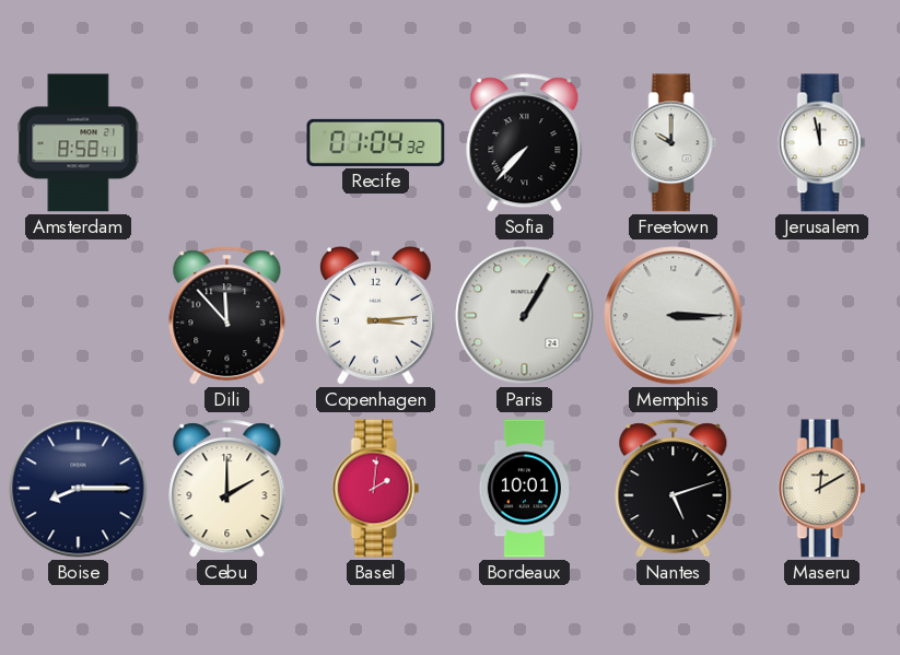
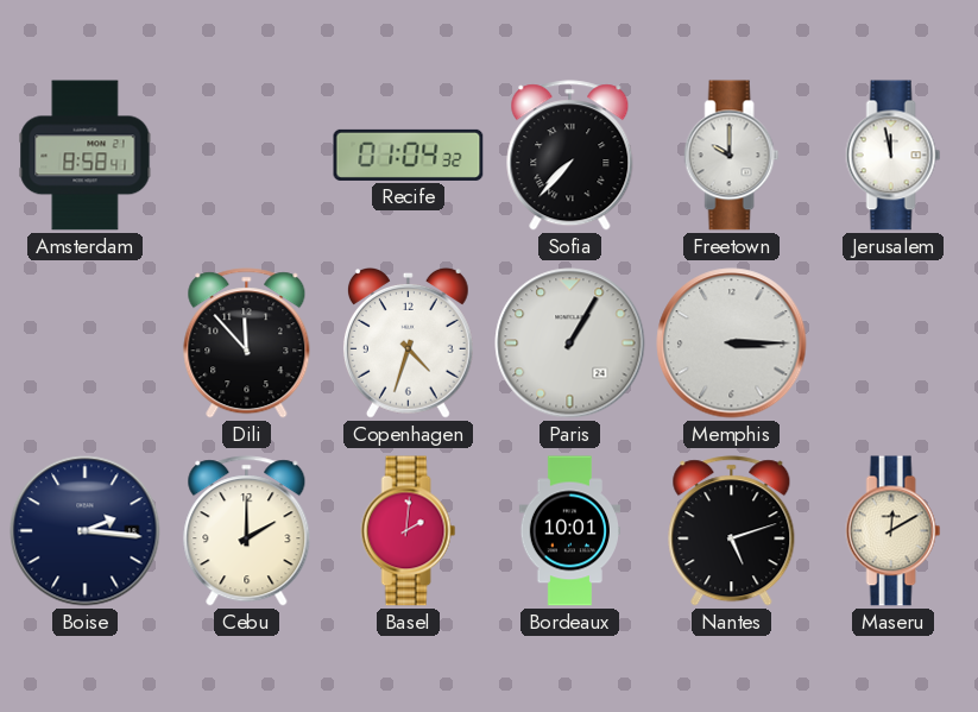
Copenhagen: 3:14 -> 4:33 (408, 344)
Boise: 8:15 -> 2:16 (86, 531)
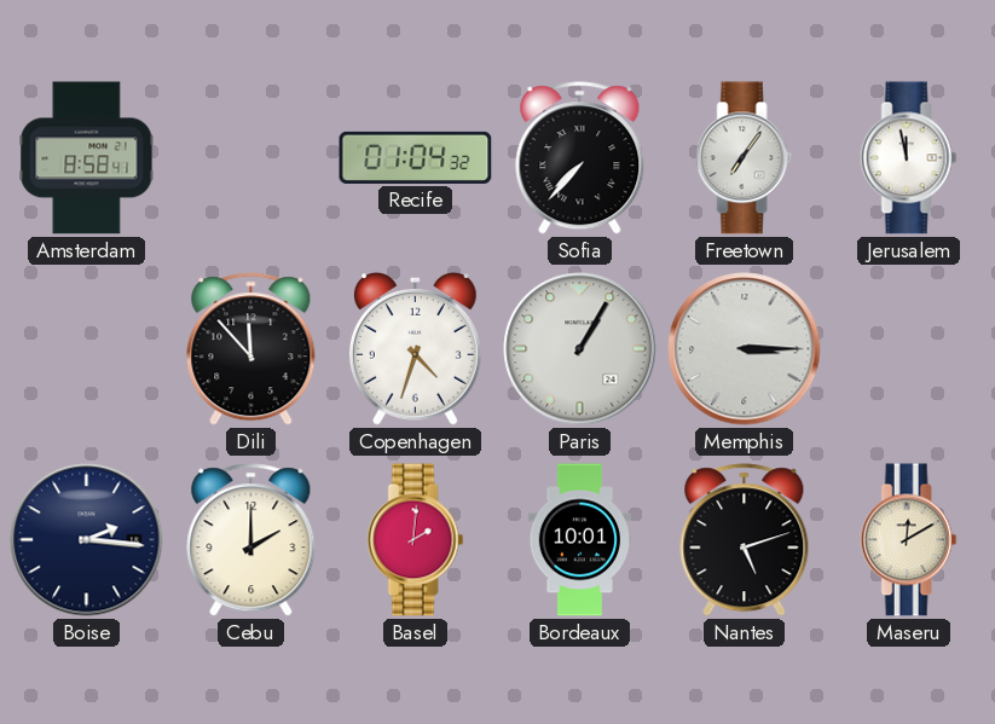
Freetown: 10:00 -> 7:06 (745, 158)
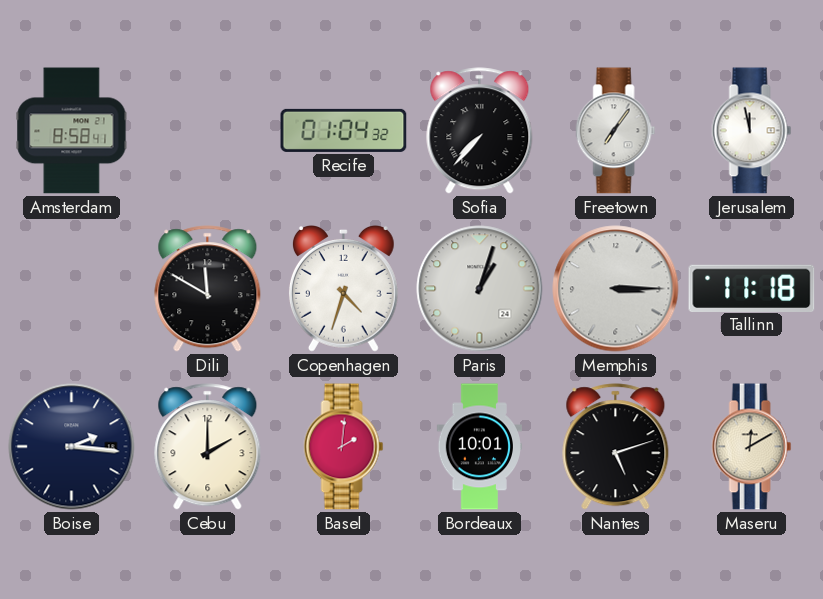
Dili: 11:53 -> 11:50 (208, 289)
Paris: 1:05 -> 1:03 (480, 289)
Tallinn: none -> 11:18 (752, 288)
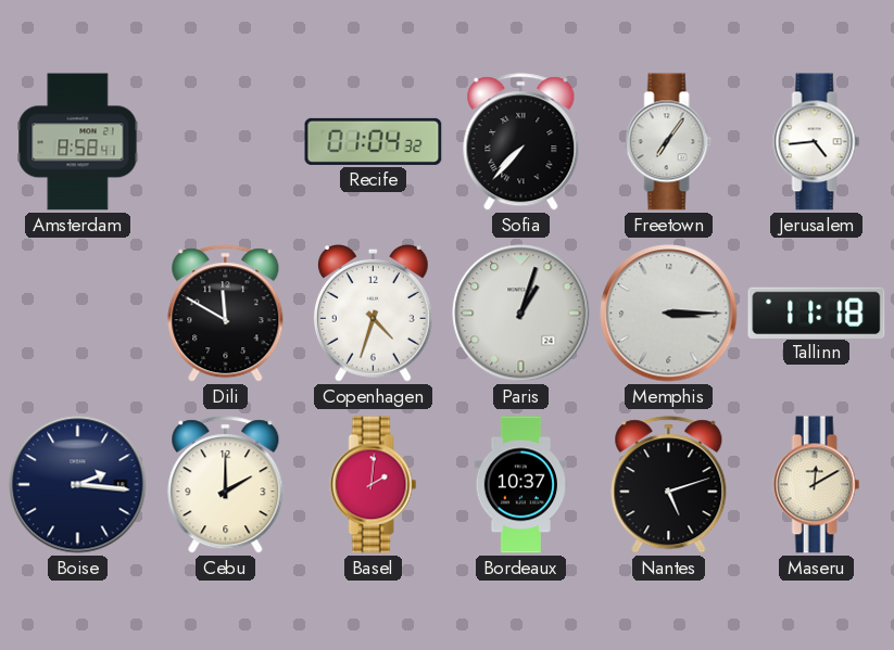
Jerusalem: 11:58 -> 4:44 (817, 142)
Bordeaux: 10:01 -> 10:37 (520, 485)
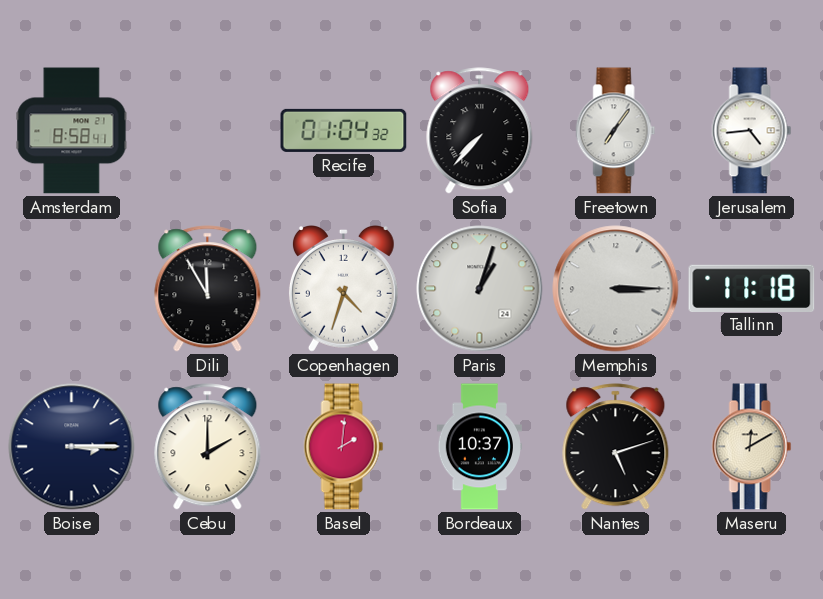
Dili: 11:50 -> 11:55 (208, 289)
Boise: 2:16 -> 3:15 (72, 447)
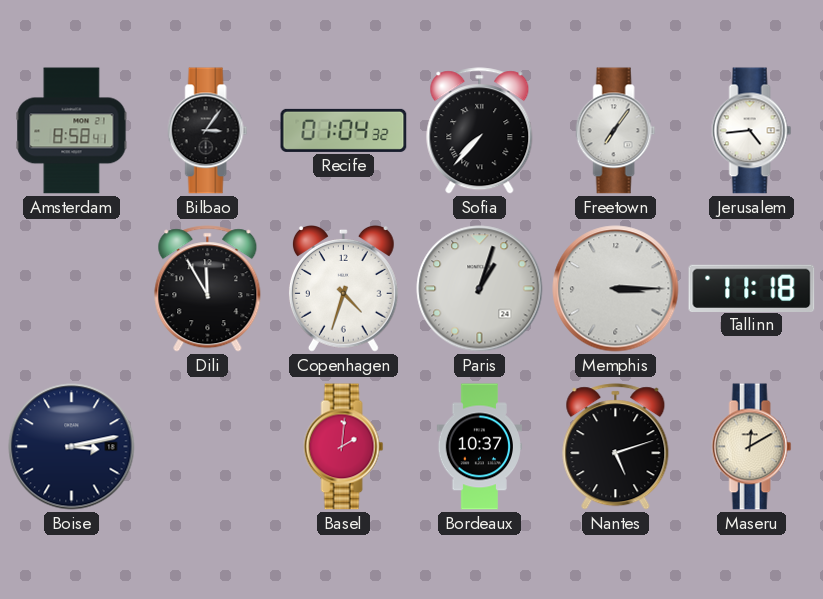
Bilbao: none -> 3:06 (208, 131)
Boise: 3:15 -> 3:13 (72, 447)
Cebu: 2:00 -> none (208, 447)
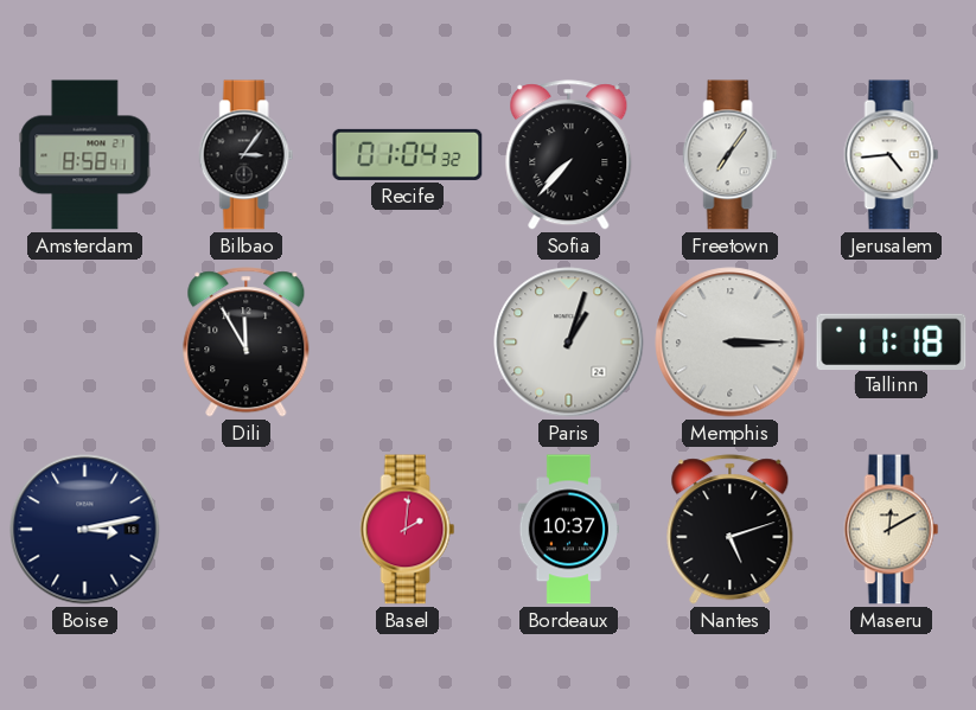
Copenhagen: 4:33 -> none (343, 289)
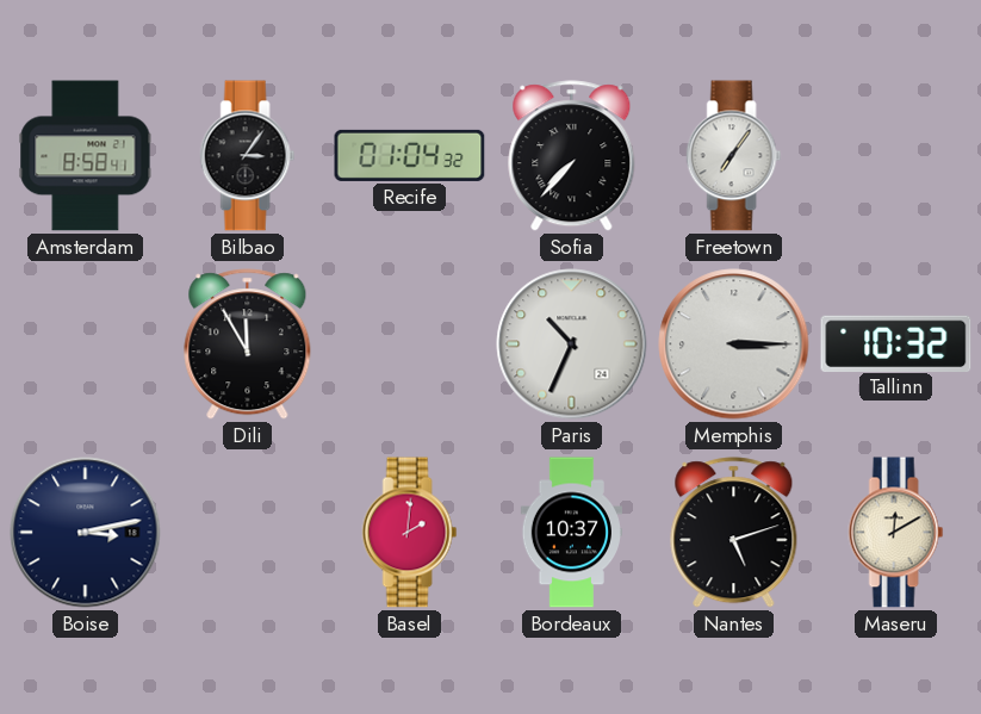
Jerusalem: 4:44 -> none (892, 155)
Paris: 1:03 -> 10:34 (572, 344)
Tallinn: 11:18 -> 10:32 (896, 343)
